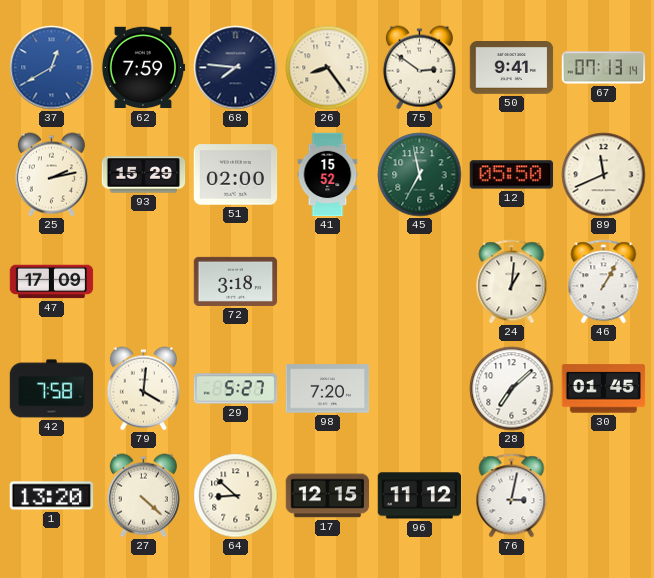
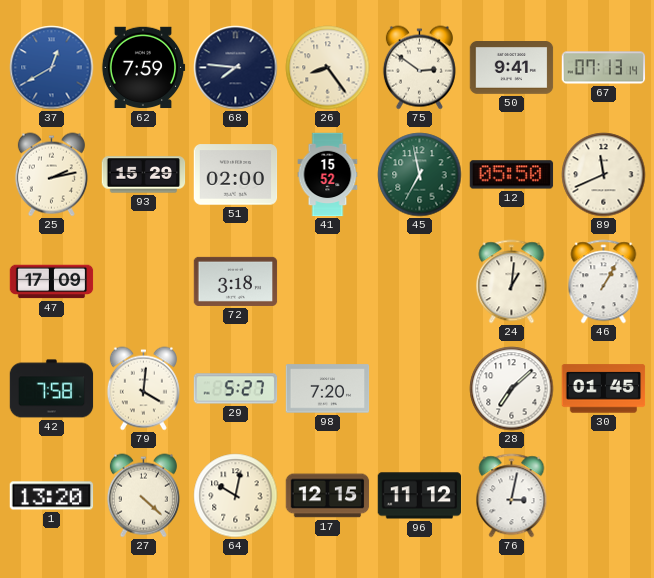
64: 8:52 -> 10:02 (236, 496)
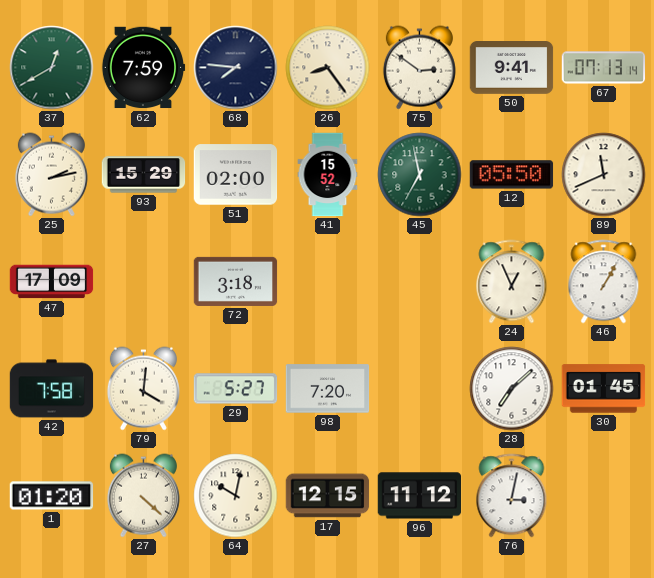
37 dial: blue -> green (52, 68)
24: 1:01 -> 12:56 (512, 282)
1: 13:20 -> 01:20 (52, 496)
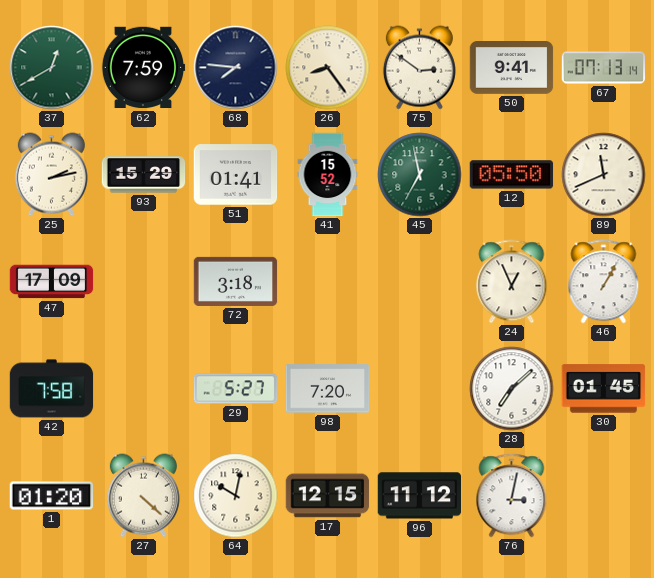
51: 02:00 -> 01:41 (236, 175)
79: 4:01 -> none (143, 389)
